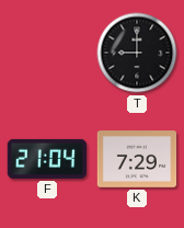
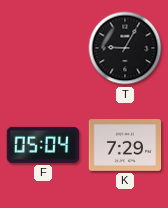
T: 9:00 -> 9:05 (125, 48)
F: 21:04 -> 05:04 (42, 145)
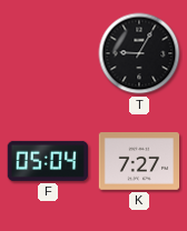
K: 7:29 -> 7:27 (139, 161)
